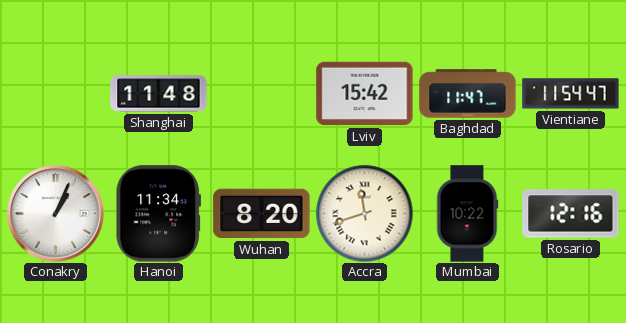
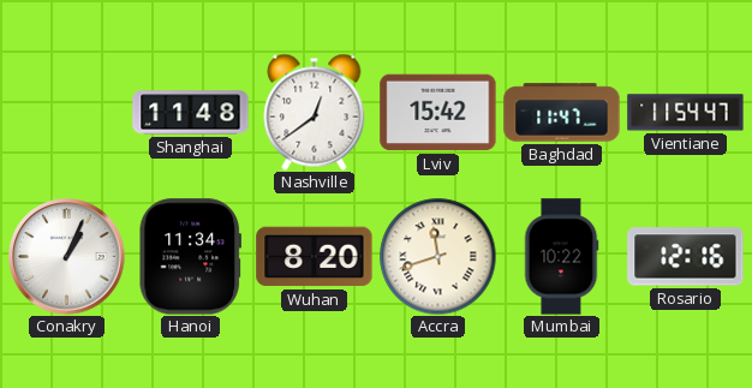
Nashville: none -> 12:39 (315, 112)
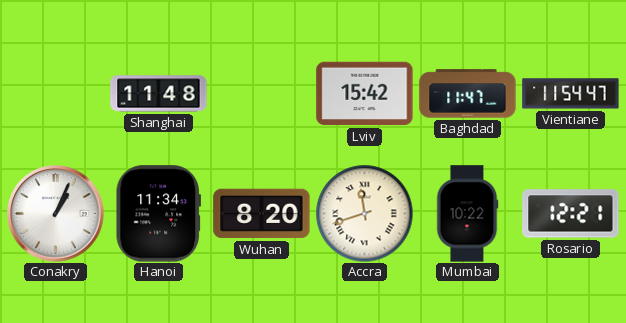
Nashville: 12:39 -> none (315, 112)
Rosario: 12:16 -> 12:21 (571, 214)
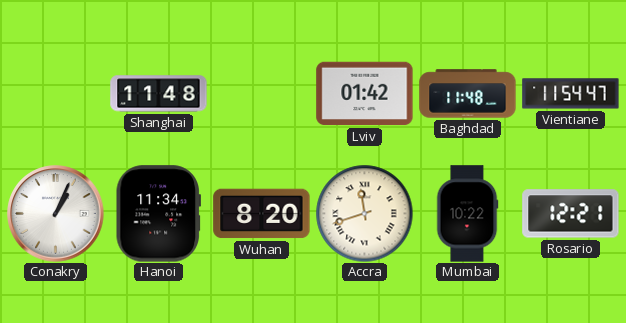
Lviv: 15:42 -> 01:42 (365, 94)
Baghdad: 11:47 -> 11:48 (468, 94)
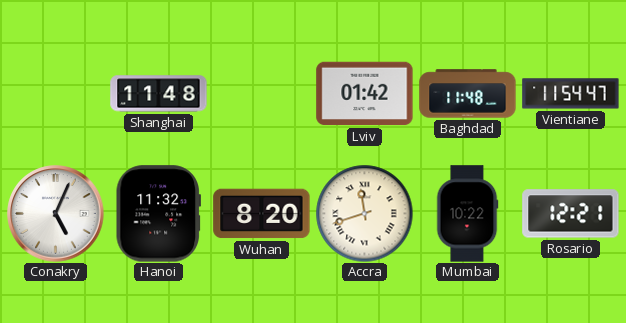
Conakry: 1:04 -> 5:04 (56, 214)
Hanoi: 11:34 -> 11:32 (158, 214)
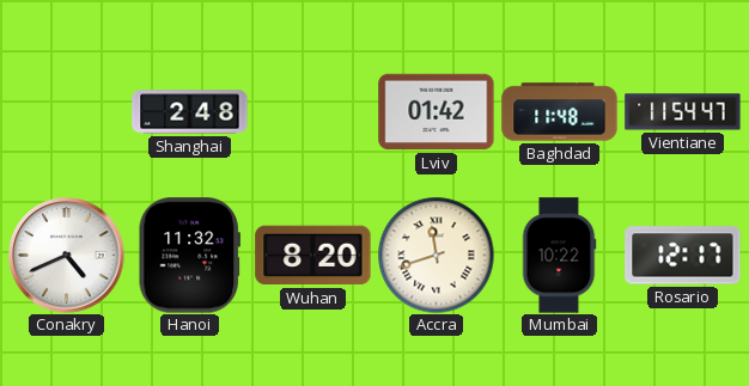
Shanghai: 11:48 -> 2:48 (190, 112)
Conakry: 5:04 -> 4:41 (67, 256)
Rosario: 12:21 -> 12:17 (683, 256)
